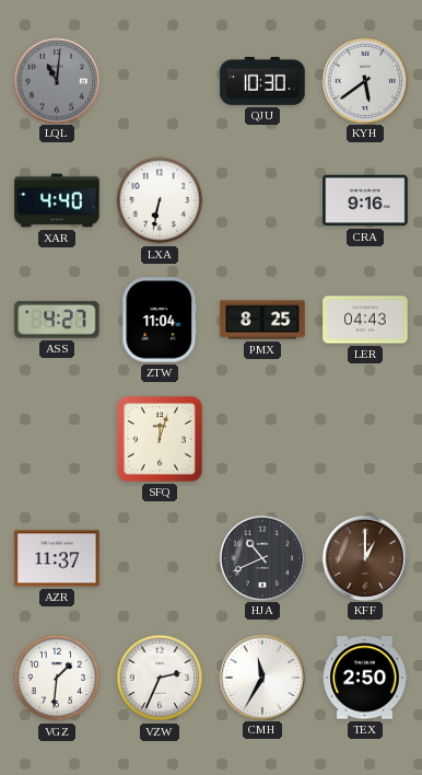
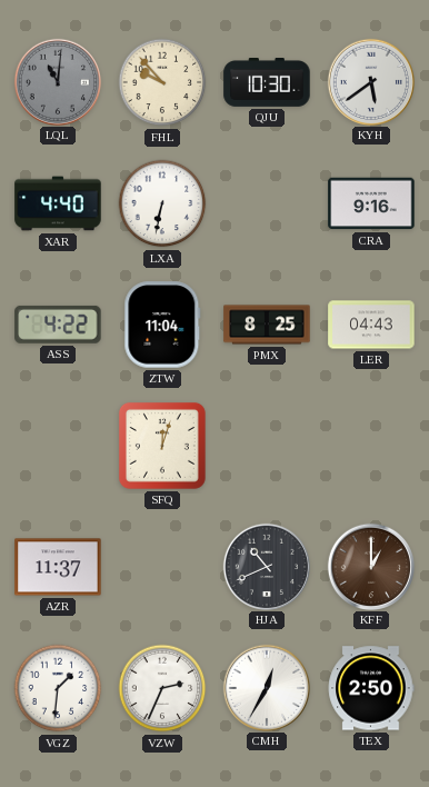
FHL: none -> 9:53 (162, 82)
ASS: 4:27 -> 4:22 (58, 325)
CMH: 11:35 -> 12:35 (266, 687)
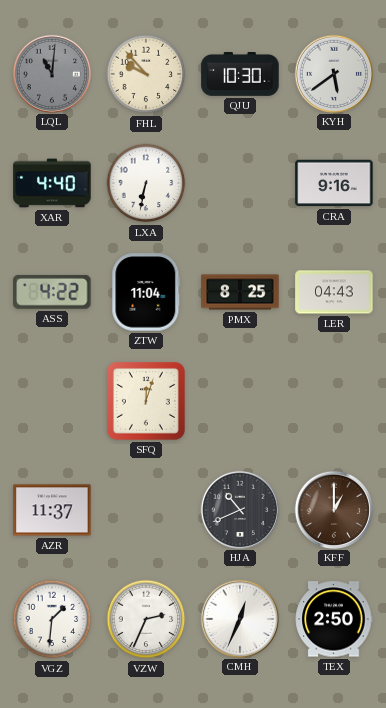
CMH: 12:35 -> 12:34 (239, 618)
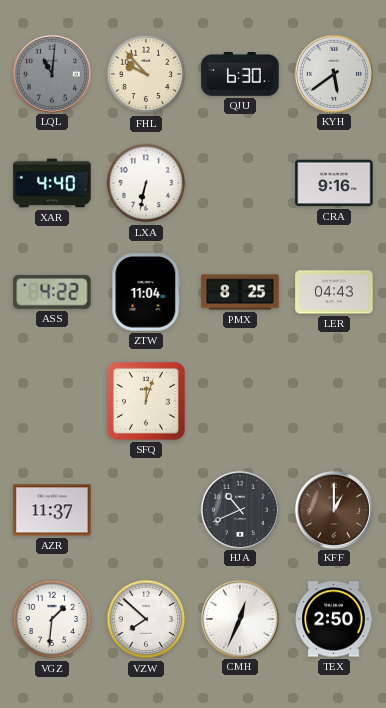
QJU: 10:30 -> 6:30 (240, 75)
VZW: 2:34 -> 7:52 (146, 619)
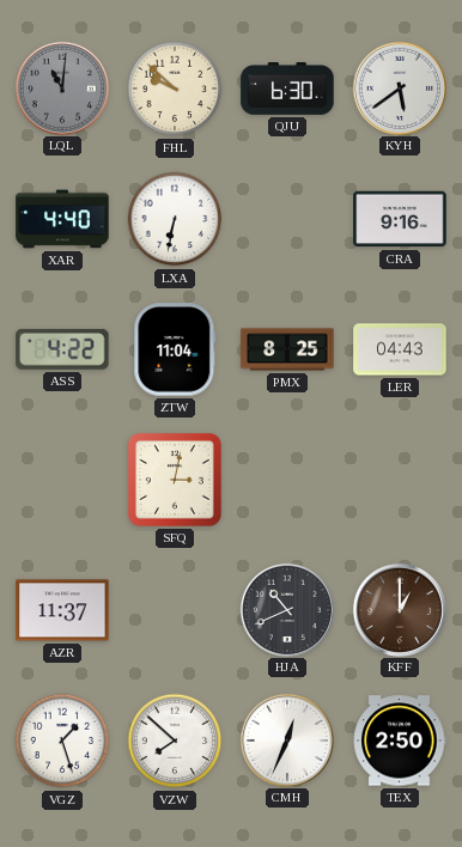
FHL: 9:53 -> 9:52 (175, 89)
SFQ: 12:03 -> 3:02 (175, 480)
VGZ: 1:31 -> 1:27 (62, 741)
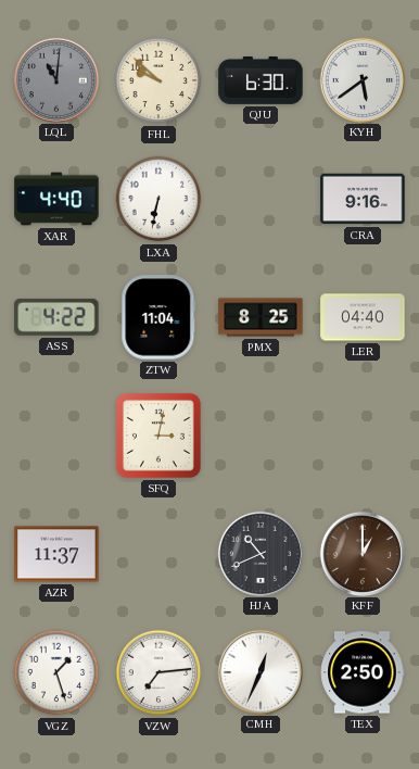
LER: 04:43 -> 04:40 (363, 317)
VZW: 7:52 -> 7:14 (158, 672)
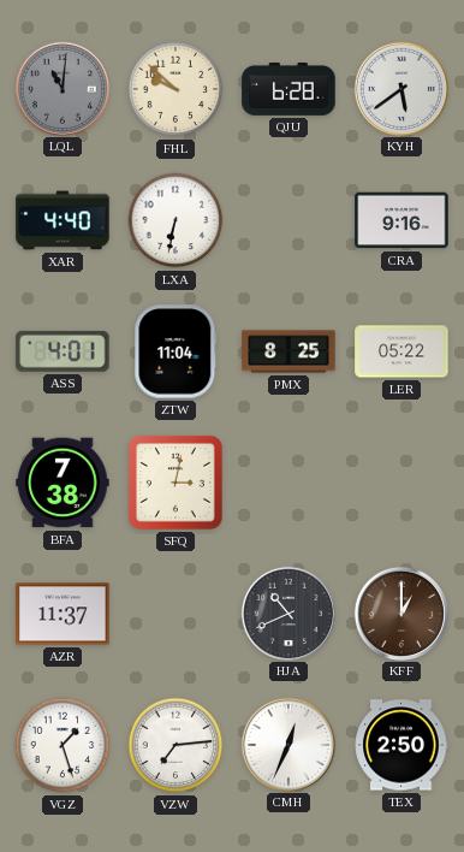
QJU: 6:30 -> 6:28 (288, 90)
ASS: 4:22 -> 4:01 (63, 351)
LER: 04:40 -> 05:22 (401, 351)
BFA: none -> 7:38 (63, 483)
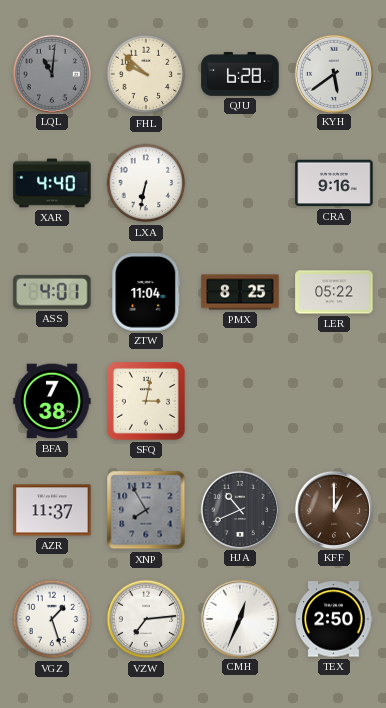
XNP: none -> 7:55 (146, 510)
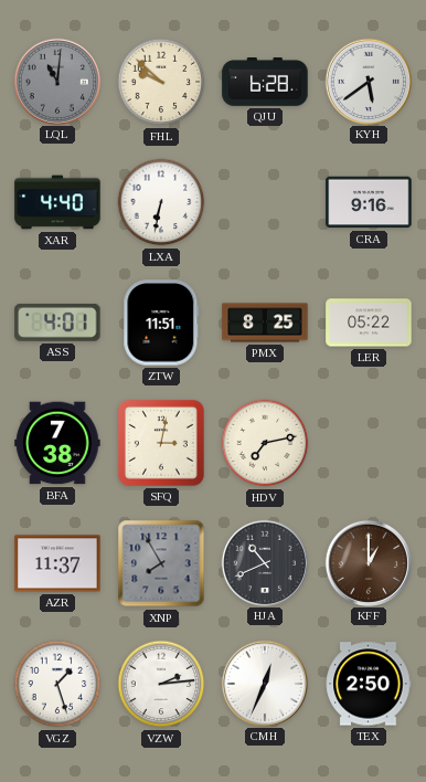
ZTW: 11:04 -> 11:51 (161, 323)
HDV: none -> 7:13 (265, 443)
VZW: 7:14 -> 2:14 (161, 684)
